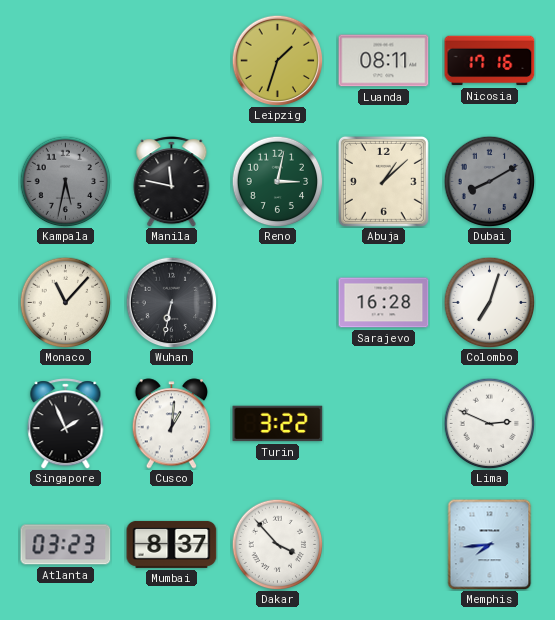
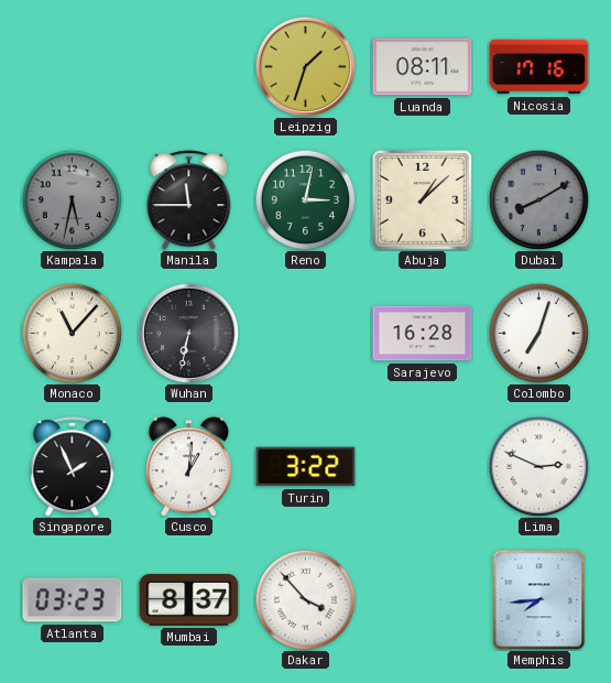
Manila: 11:47 -> 11:45 (189, 200)
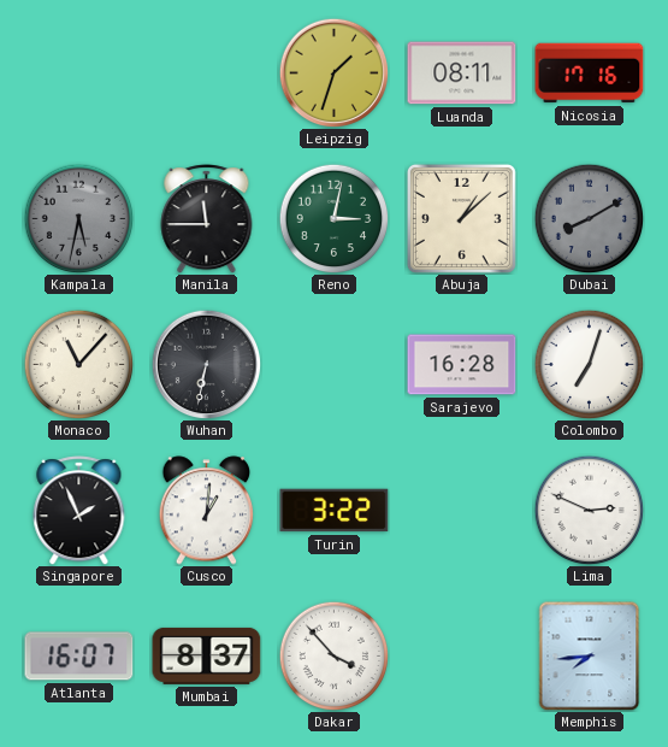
Atlanta: 03:23 -> 16:07 (79, 657)
